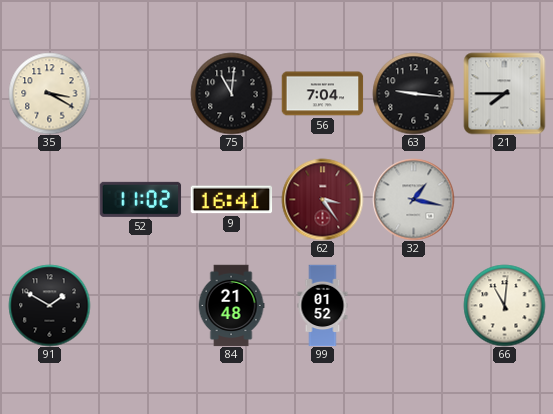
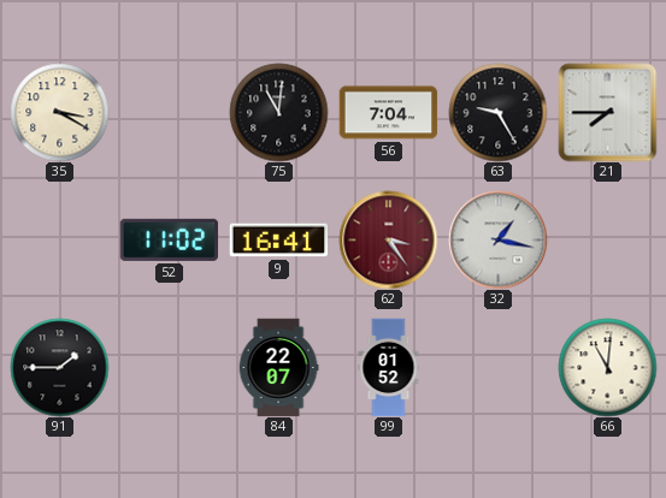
63: 9:16 -> 9:25 (497, 112)
91: 1:50 -> 1:45 (59, 367)
84: 21:48 -> 22:07 (278, 367)
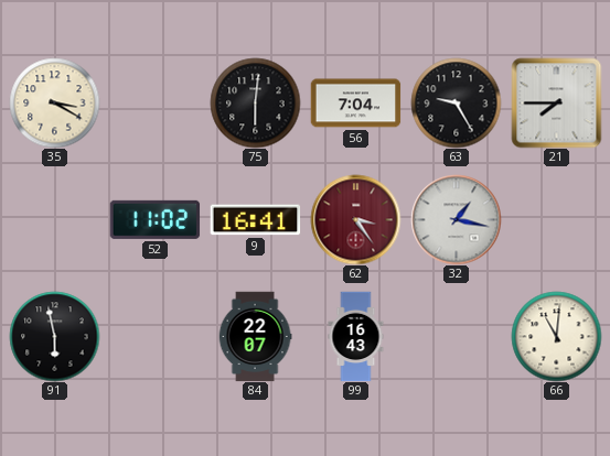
75: 11:01 -> 6:01 (255, 102)
91: 1:45 -> 5:58 (54, 336)
99: 01:52 -> 16:43 (356, 336)
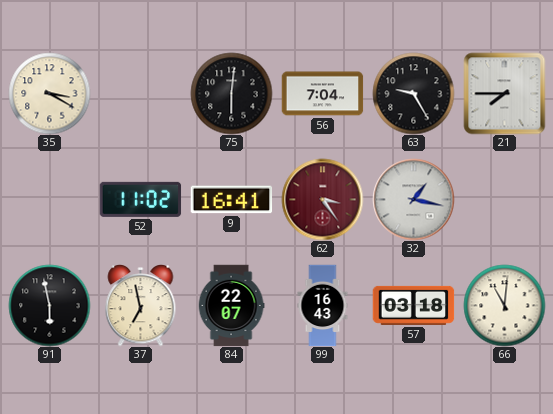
37: none -> 6:58 (141, 306)
57: none -> 03:18 (413, 305)
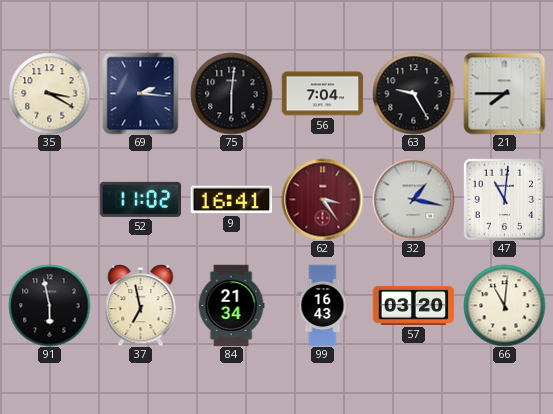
69: none -> 2:16 (141, 93)
47: none -> 11:01 (504, 199)
84: 22:07 -> 21:34 (231, 305)
57: 03:18 -> 03:20 (413, 305)
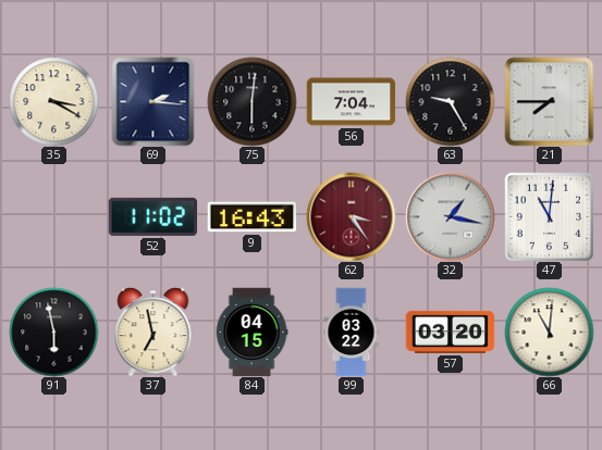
9: 16:41 -> 16:43 (251, 217)
84: 21:34 -> 04:15 (251, 332)
99: 16:43 -> 03:22 (352, 332)
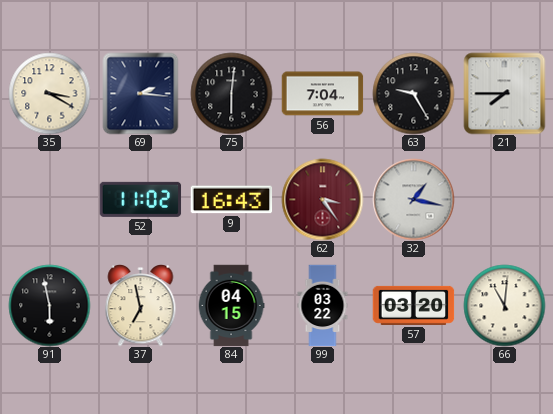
47: 11:01 -> none (549, 216)
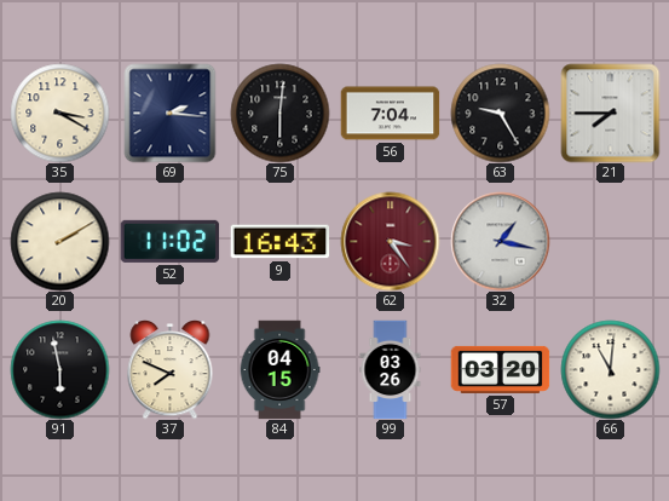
20: none -> 2:10 (59, 241)
37: 6:58 -> 7:49 (171, 370)
99: 03:22 -> 03:26 (391, 369)
